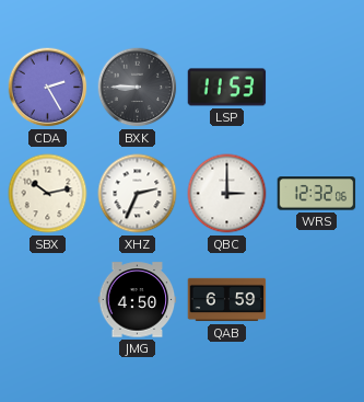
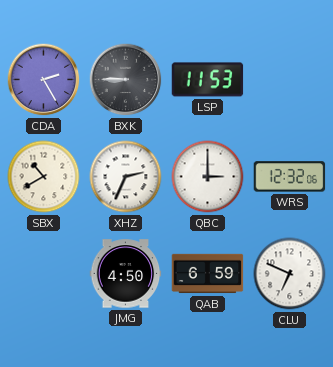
SBX: 10:13 -> 10:40 (44, 177)
CLU: none -> 6:49 (290, 274)
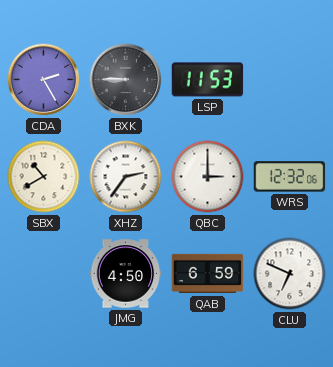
XHZ: 2:34 -> 2:36 (126, 177)
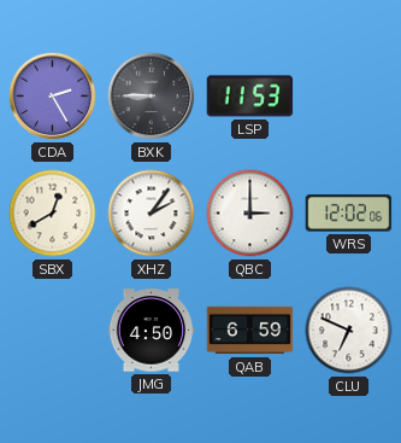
SBX: 10:40 -> 12:40 (53, 214)
XHZ: 2:36 -> 2:06 (152, 214)
WRS: 12:32 -> 12:02 (349, 214)
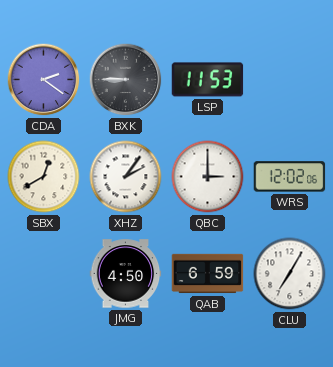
CDA: 2:25 -> 2:21 (44, 80)
CLU: 6:49 -> 7:05 (290, 274)
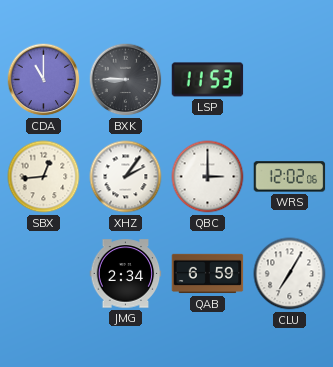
CDA: 2:21 -> 11:00 (44, 80)
SBX: 12:40 -> 12:44 (44, 177)
JMG: 4:50 -> 2:34 (126, 274)
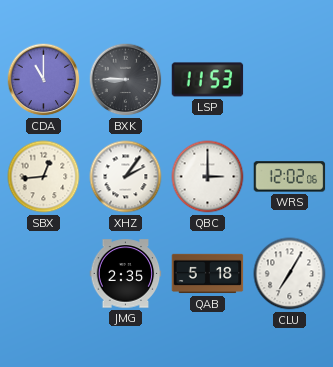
JMG: 2:34 -> 2:35 (126, 274)
QAB: 6:59 -> 5:18 (208, 274)
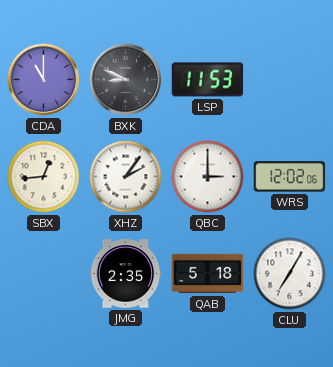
BXK: 8:45 -> 8:49 (126, 80)
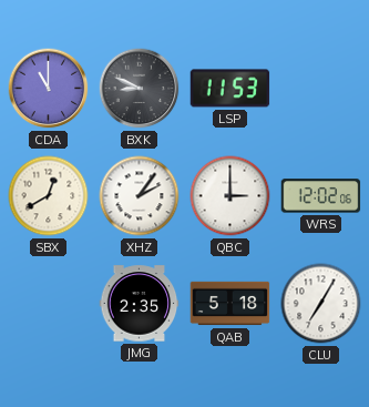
SBX: 12:44 -> 12:40 (49, 196)
